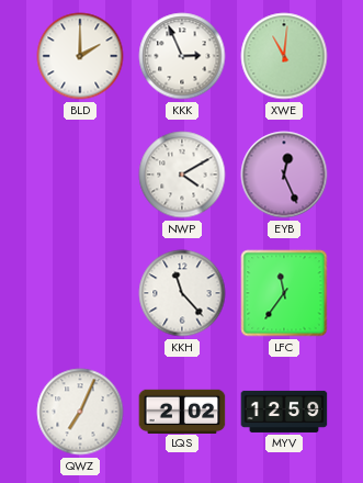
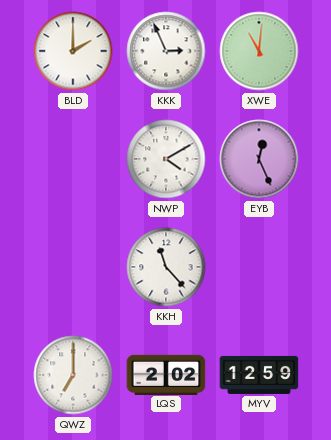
LFC: 11:36 -> none (284, 293)
QWZ: 7:04 -> 7:00 (73, 375)
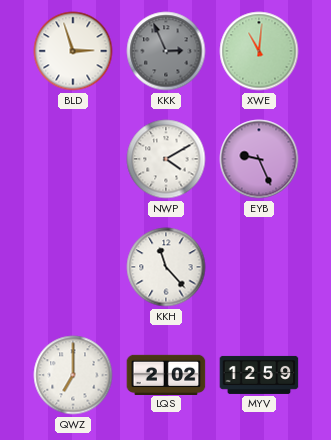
BLD: 2:00 -> 2:57 (73, 51)
KKK dial: white -> grey (166, 51)
EYB: 12:26 -> 9:26 (259, 159)
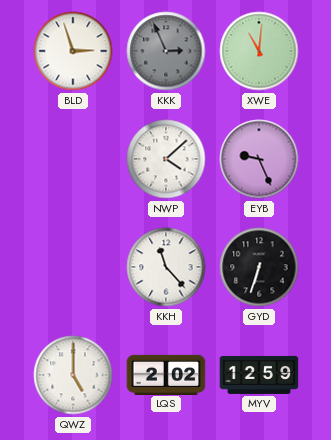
NWP: 4:10 -> 4:08 (166, 159)
GYD: none -> 6:33 (259, 267)
QWZ: 7:00 -> 5:00 (73, 375)
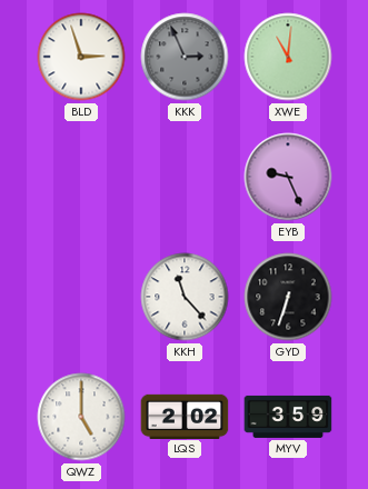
NWP: 4:08 -> none (166, 159)
MYV: 12:59 -> 3:59 (288, 417)
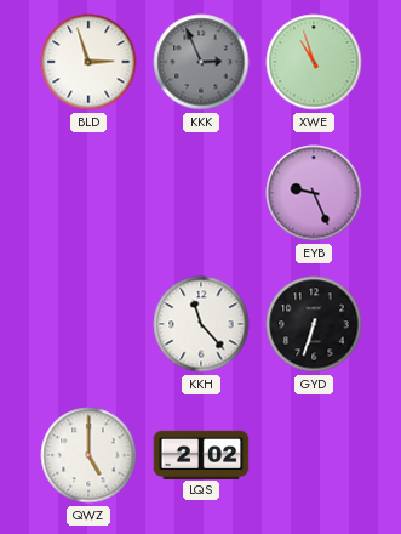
XWE: 11:01 -> 10:57 (314, 62)
MYV: 3:59 -> none (288, 417)
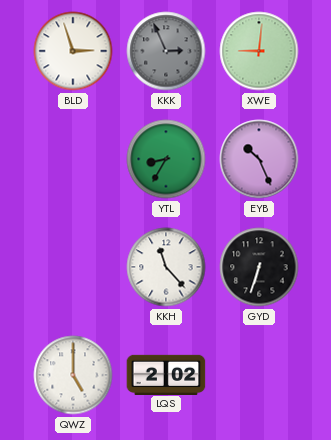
XWE: 10:57 -> 9:01 (259, 51)
YTL: none -> 8:35 (166, 159)
EYB: 9:26 -> 10:26 (259, 159)
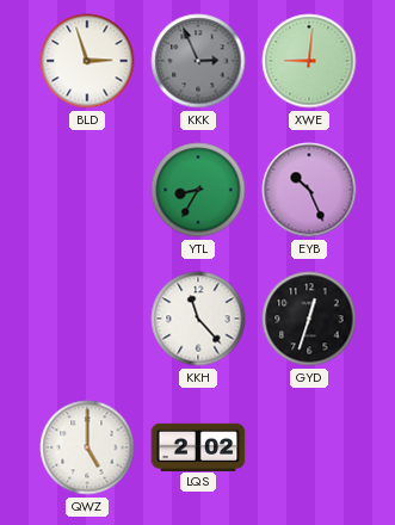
GYD: 6:33 -> 12:33 (309, 319)
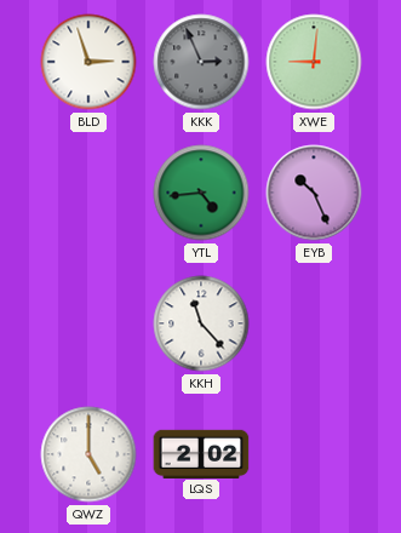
YTL: 8:35 -> 4:44 (201, 193)
GYD: 12:33 -> none (309, 319)
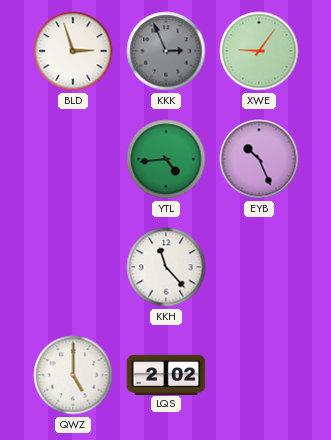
XWE: 9:01 -> 9:06 (259, 51)
